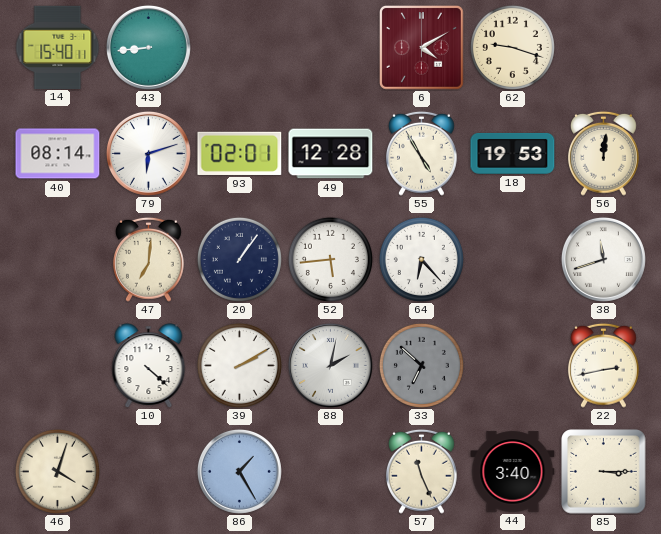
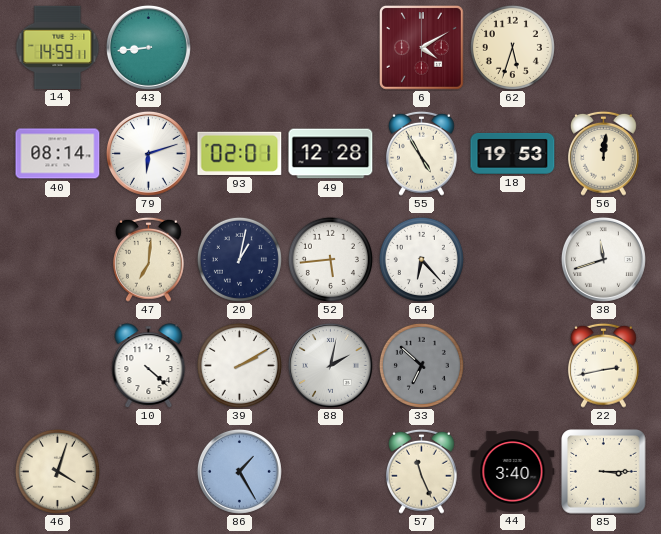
14: 15:40 -> 14:59 (58, 47)
62: 9:18 -> 5:33 (512, 47)
20: 1:06 -> 1:02 (239, 259)
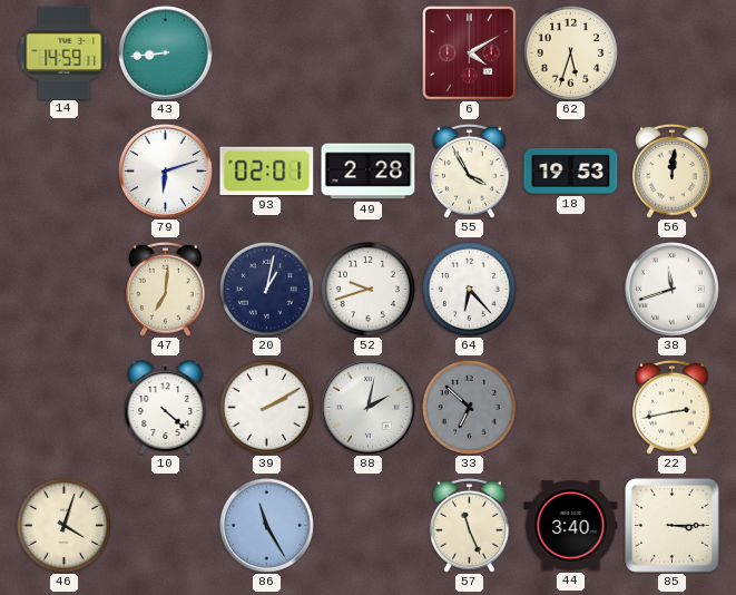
40: 08:14 -> none (58, 154)
49: 12:28 -> 2:28 (369, 172)
55: 4:55 -> 3:55 (469, 170)
52: 5:44 -> 9:42 (367, 289)
86: 1:25 -> 11:25 (266, 525)
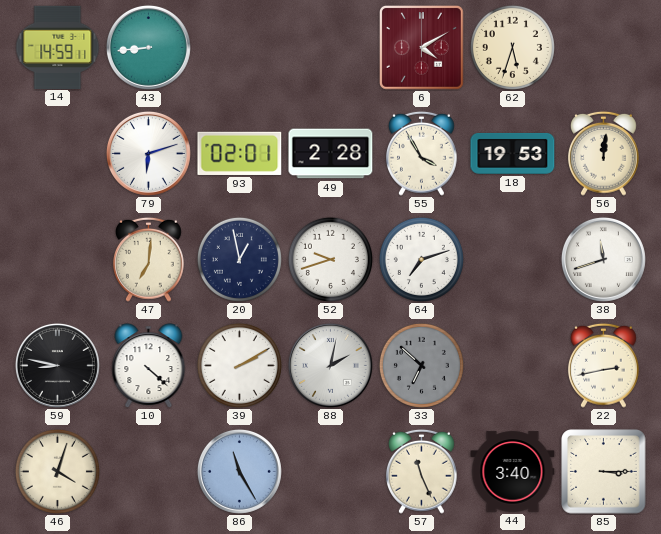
20: 1:02 -> 12:58 (239, 259)
64: 6:23 -> 7:12 (421, 259)
59: none -> 8:47 (57, 365)
